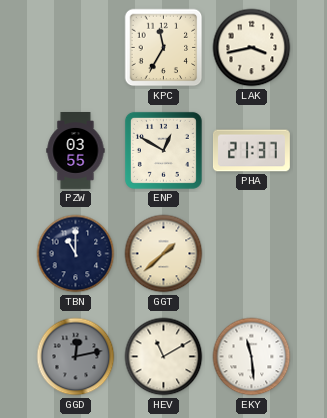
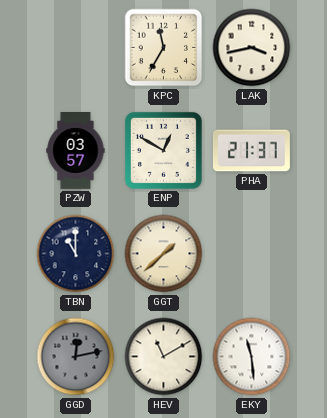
PZW: 03:55 -> 03:57 (76, 151)
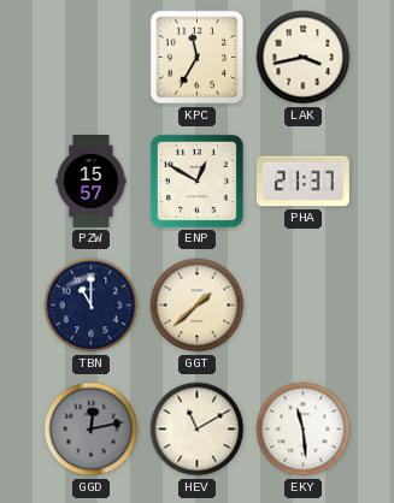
PZW: 03:57 -> 15:57 (92, 182)
